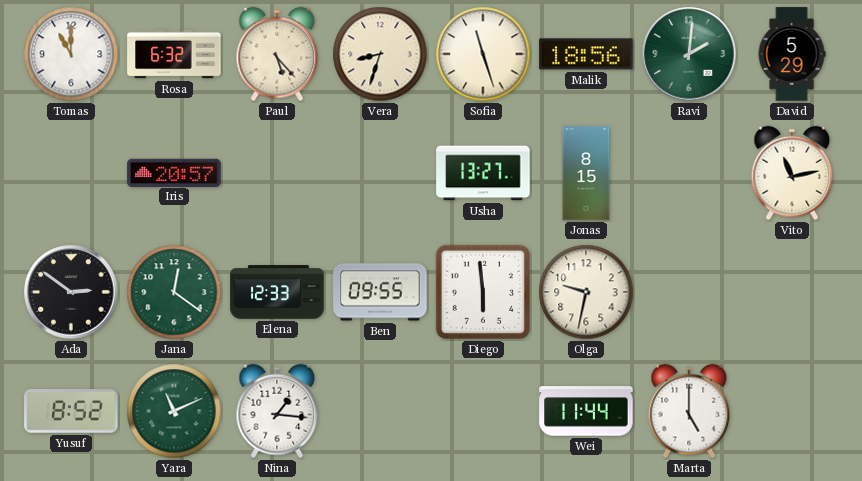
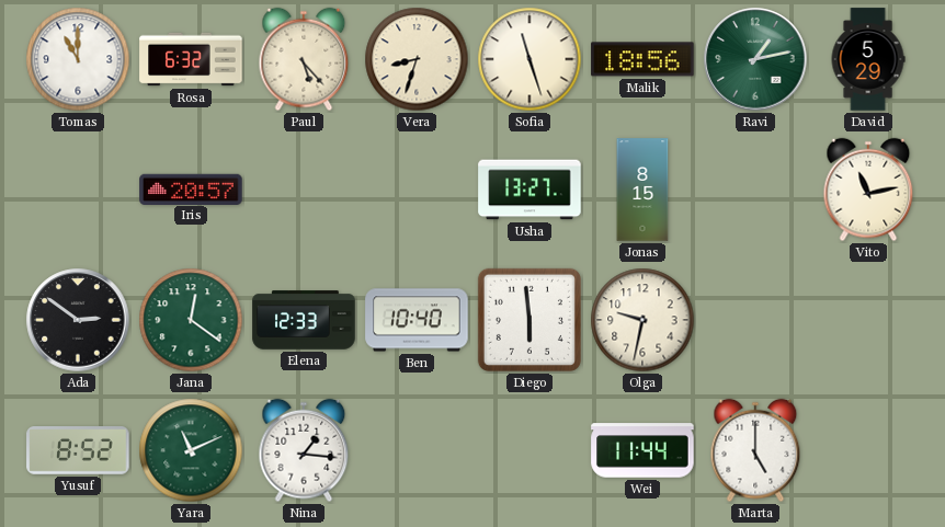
Ravi: 2:01 -> 1:13 (755, 59)
Ben: 09:55 -> 10:40 (417, 320)
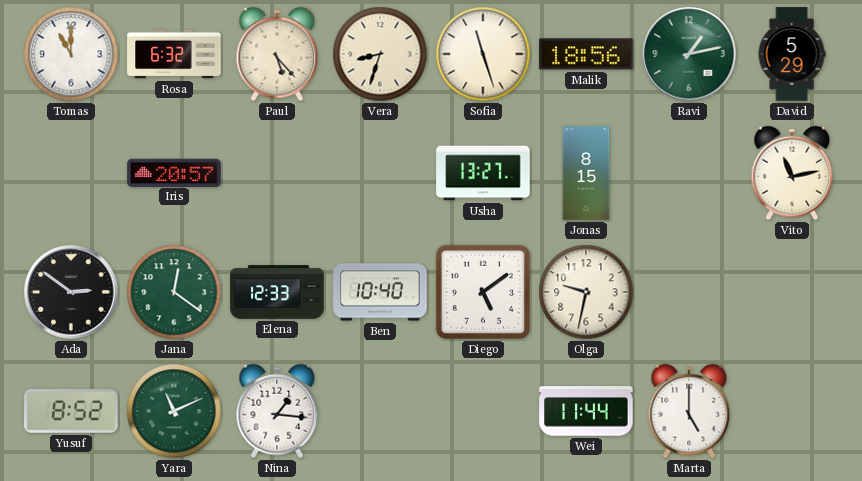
Diego: 5:59 -> 5:09 (483, 292)
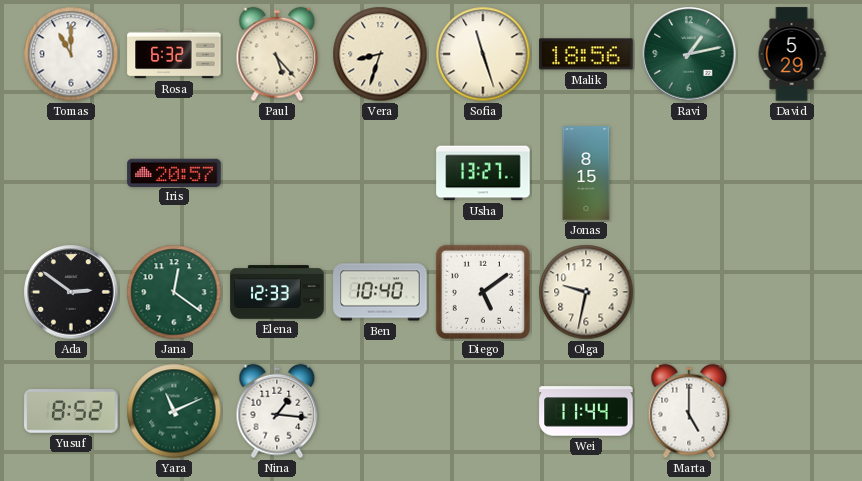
Vito: 11:13 -> none (792, 173)
